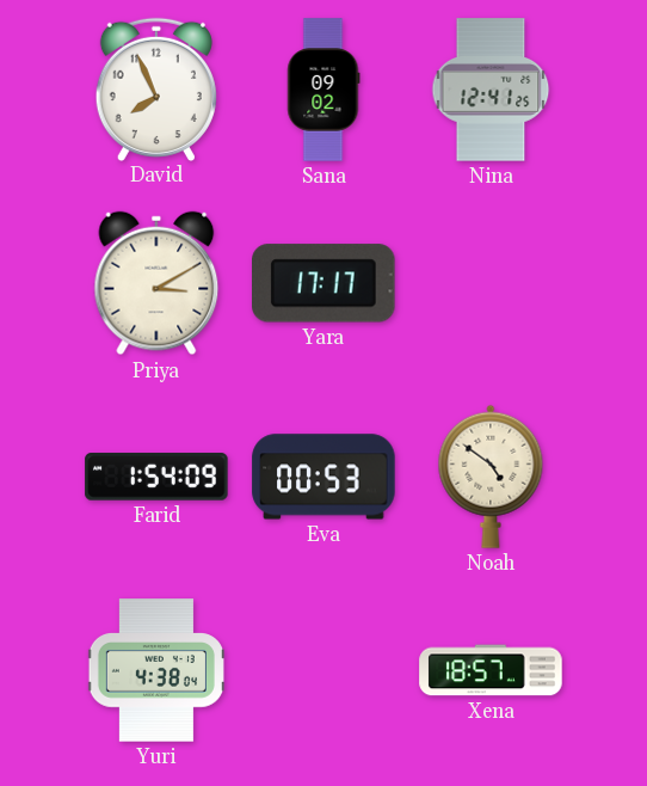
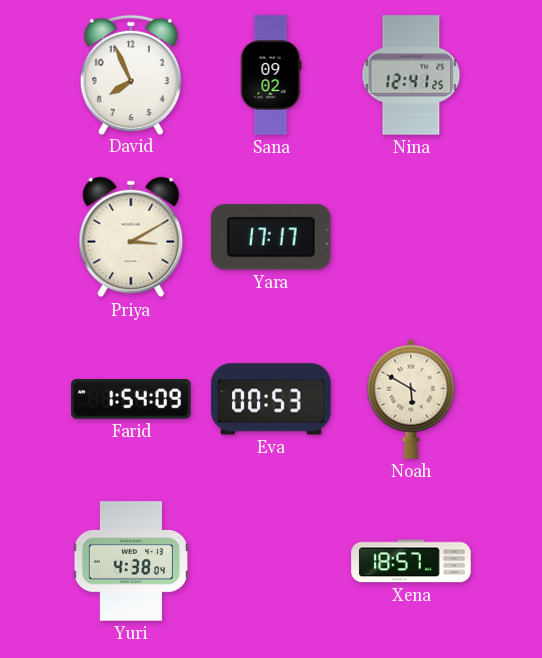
Noah: 4:51 -> 5:50 (411, 399)
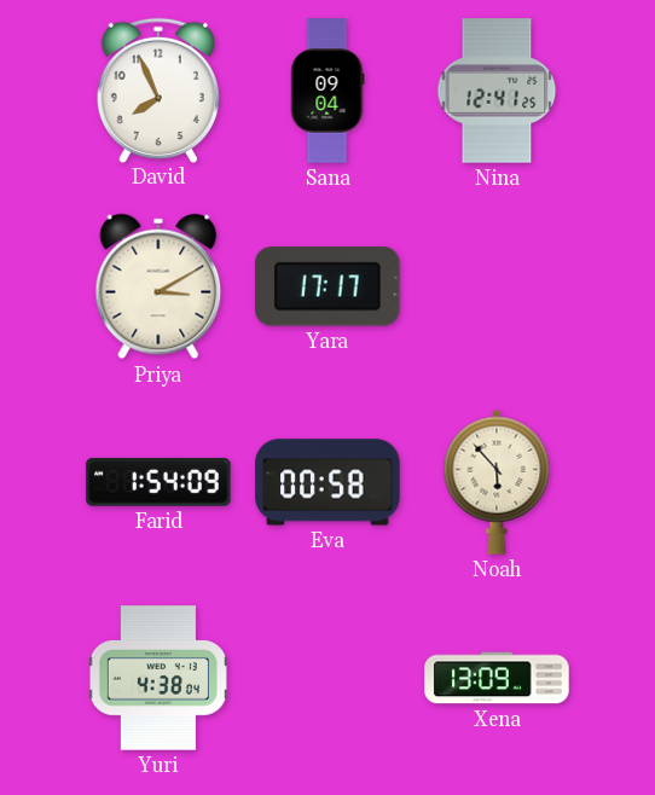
Sana: 09:02 -> 09:04 (327, 91)
Eva: 00:53 -> 00:58 (327, 482)
Noah: 5:50 -> 5:53 (497, 482)
Xena: 18:57 -> 13:09 (497, 678)
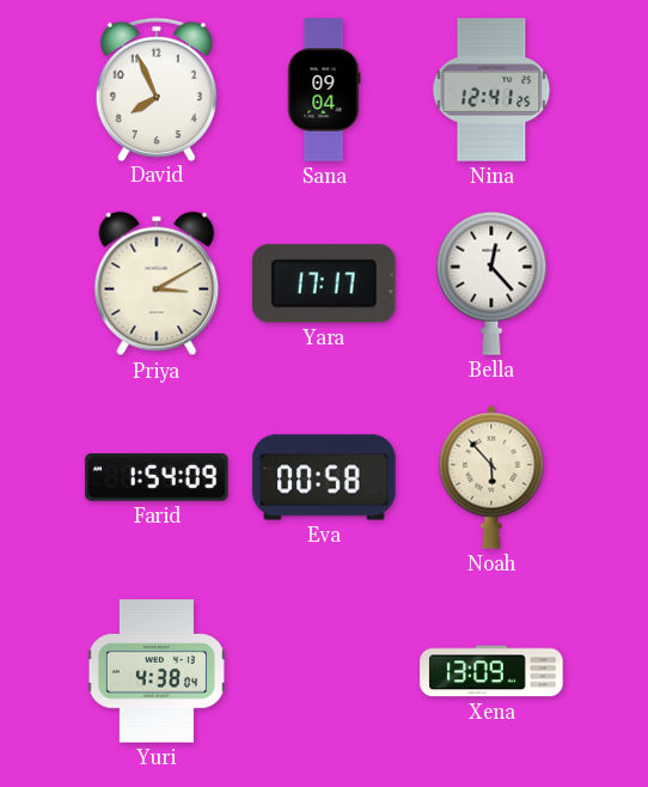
Bella: none -> 12:23 (491, 283)
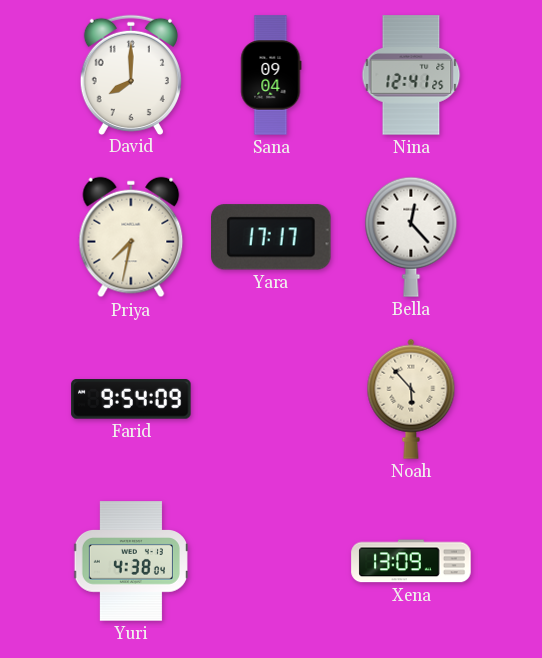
David: 7:56 -> 8:00 (131, 74)
Priya: 3:10 -> 7:32 (131, 237)
Farid: 1:54 -> 9:54 (131, 399)
Eva: 00:58 -> none (324, 477)
